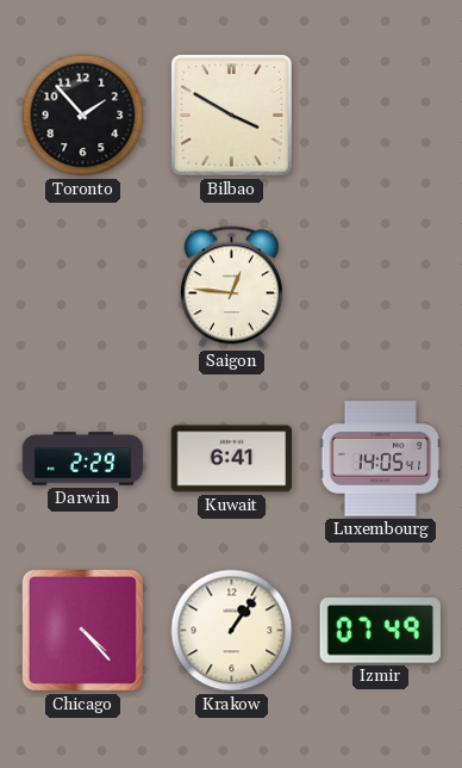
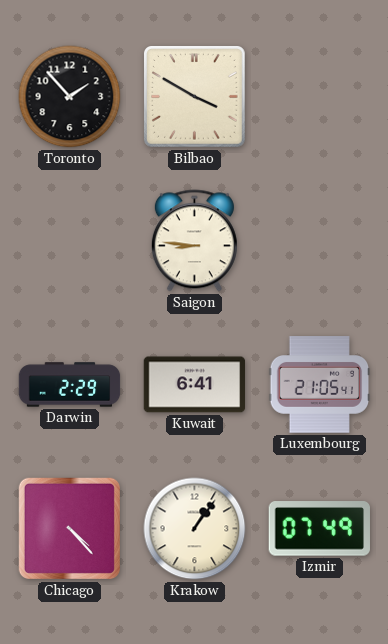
Saigon: 12:46 -> 8:46 (194, 241)
Luxembourg: 14:05 -> 21:05 (320, 385)
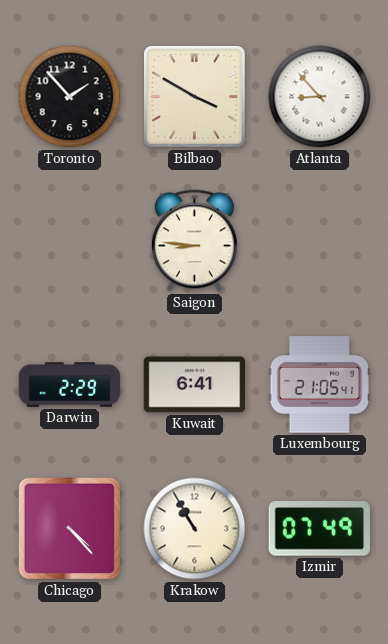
Atlanta: none -> 8:53 (320, 97)
Krakow: 1:06 -> 10:55 (195, 529)
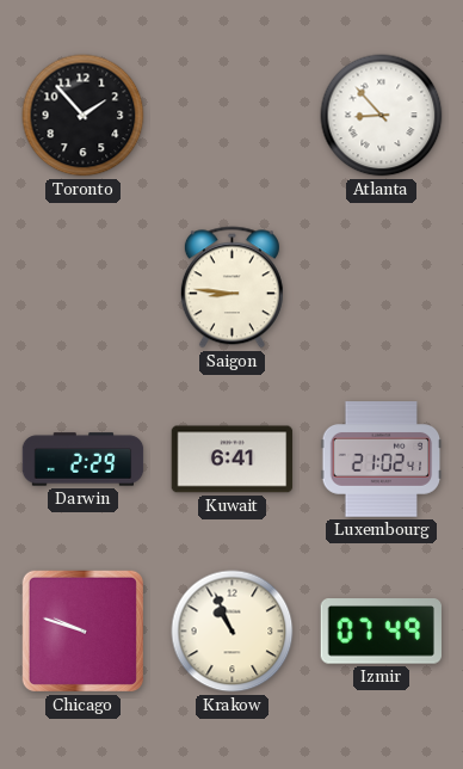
Bilbao: 3:50 -> none (195, 97)
Luxembourg: 21:05 -> 21:02 (382, 460)
Chicago: 4:23 -> 9:48 (82, 630)
Krakow: 10:55 -> 10:56 (233, 632)
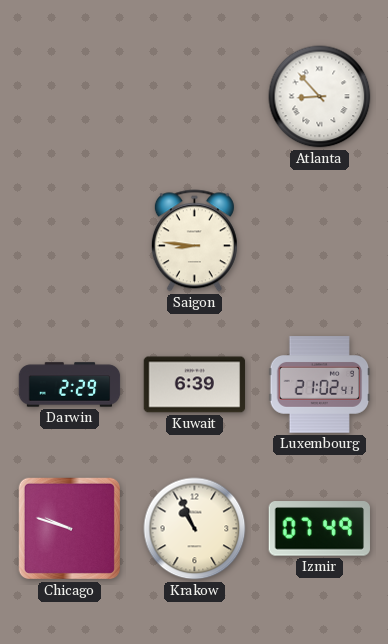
Toronto: 1:53 -> none (84, 116)
Kuwait: 6:41 -> 6:39 (195, 385)
